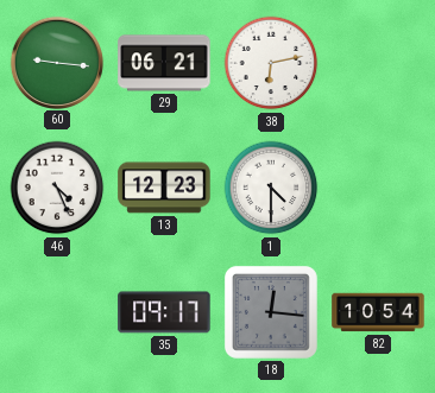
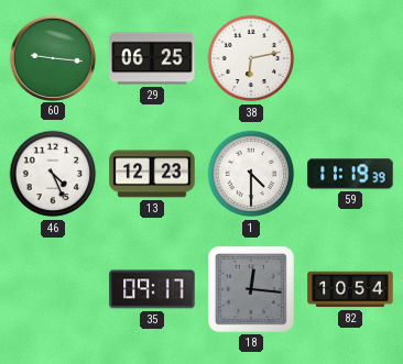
29: 06:21 -> 06:25 (152, 58)
59: none -> 11:19 (350, 174)
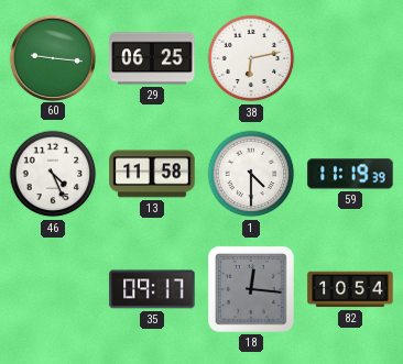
13: 12:23 -> 11:58 (152, 174)
